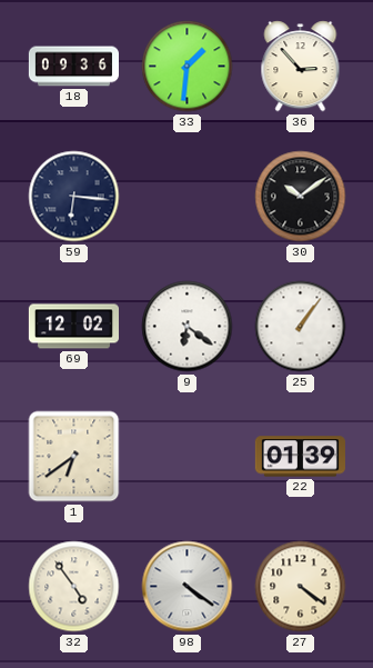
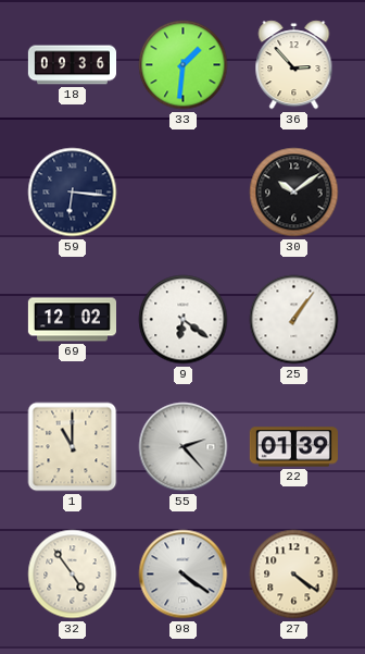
1: 6:39 -> 11:00 (73, 447)
55: none -> 2:23 (184, 447)
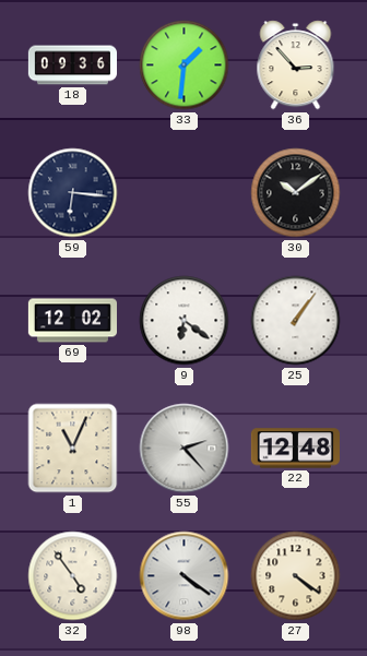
1: 11:00 -> 11:04 (73, 449)
22: 01:39 -> 12:48 (295, 449)
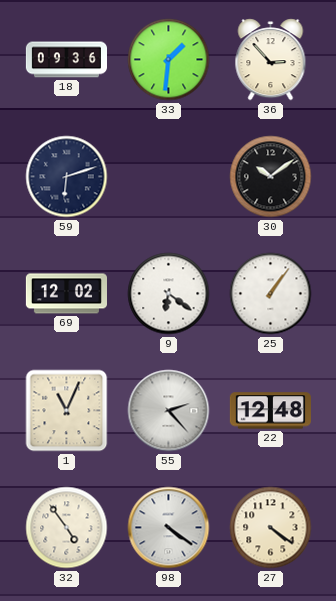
59: 6:16 -> 6:12 (67, 177)
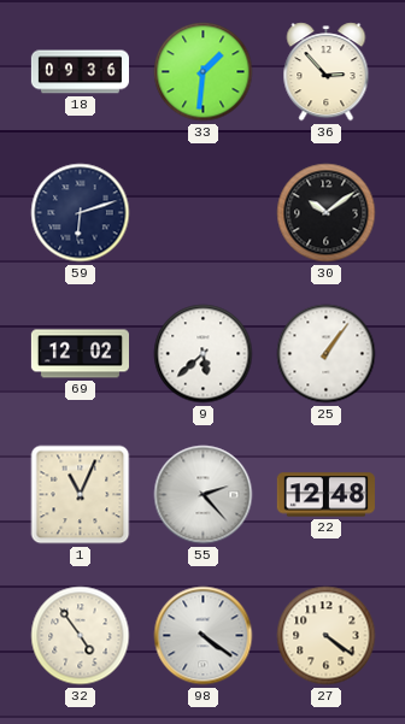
9: 6:21 -> 5:38 (204, 354)
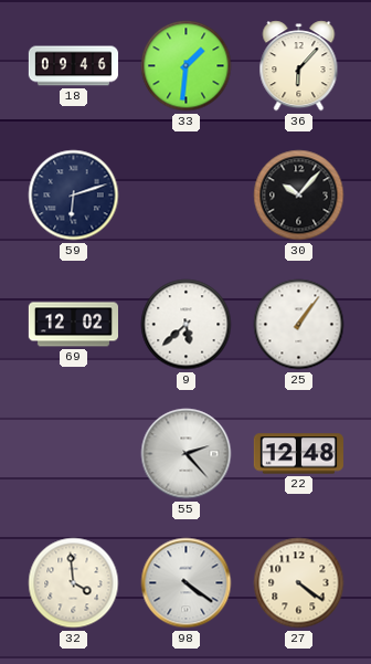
18: 09:36 -> 09:46 (73, 66)
36: 2:53 -> 6:07 (299, 66)
30: 10:09 -> 10:07 (299, 196)
1: 11:04 -> none (81, 495)
32: 4:54 -> 3:59 (74, 583)
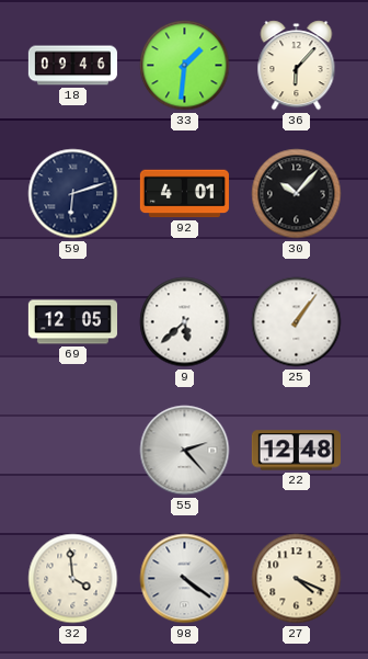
92: none -> 4:01 (184, 194)
69: 12:02 -> 12:05 (72, 322)
27: 4:21 -> 4:19 (297, 579)
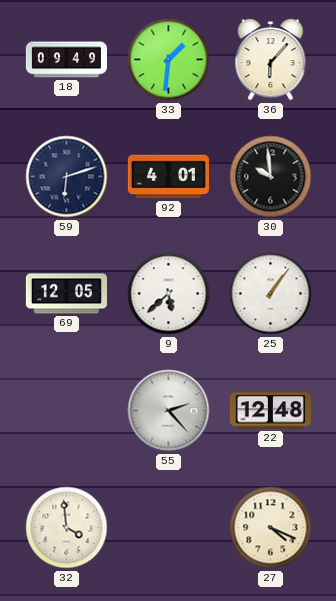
18: 09:46 -> 09:49 (66, 60)
30: 10:07 -> 9:59 (271, 177)
98: 4:21 -> none (185, 579)
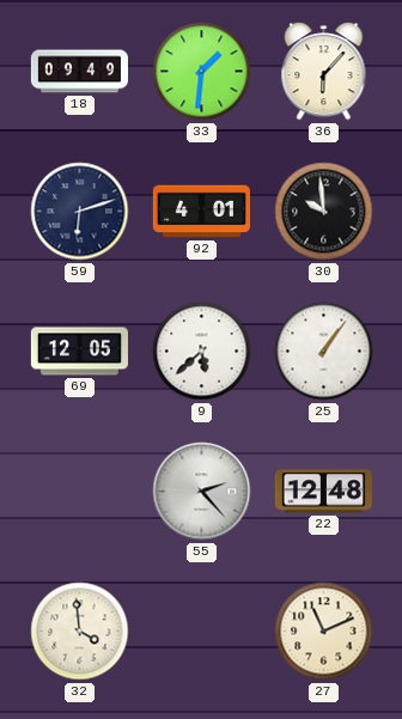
27: 4:19 -> 11:11 (324, 632)
